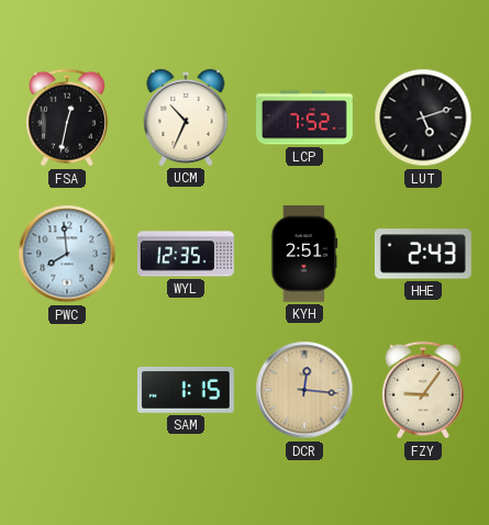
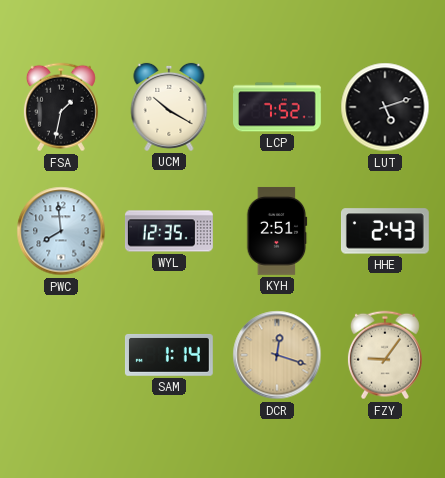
FSA: 12:32 -> 1:32 (61, 107)
UCM: 10:34 -> 10:20 (169, 107)
SAM: 1:15 -> 1:14 (169, 355)
DCR: 12:16 -> 12:18 (277, 355)
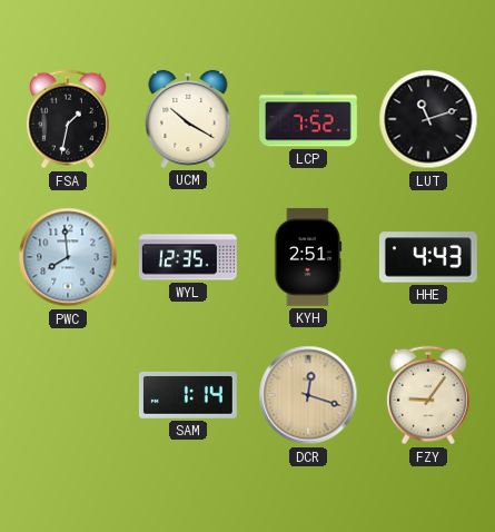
LUT: 5:12 -> 11:12 (428, 119)
HHE: 2:43 -> 4:43 (428, 257)
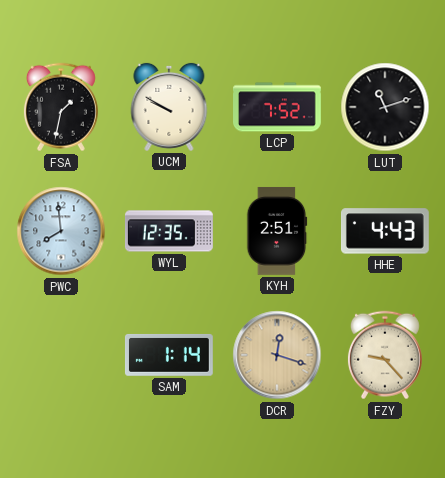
UCM: 10:20 -> 9:50 (169, 107)
FZY: 9:06 -> 9:23 (385, 355)
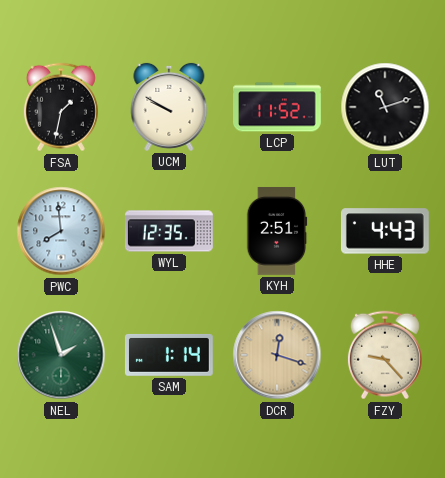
LCP: 7:52 -> 11:52 (278, 107)
NEL: none -> 1:57 (61, 355)
